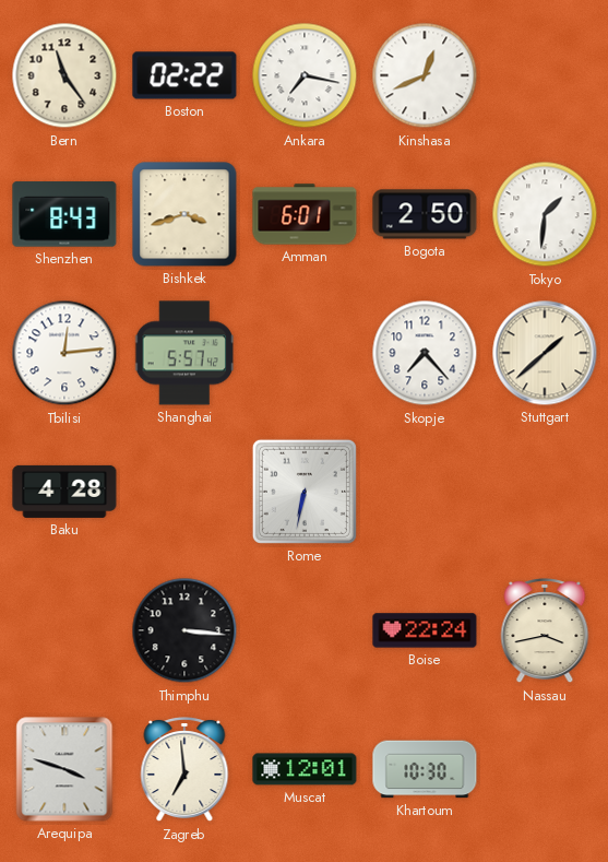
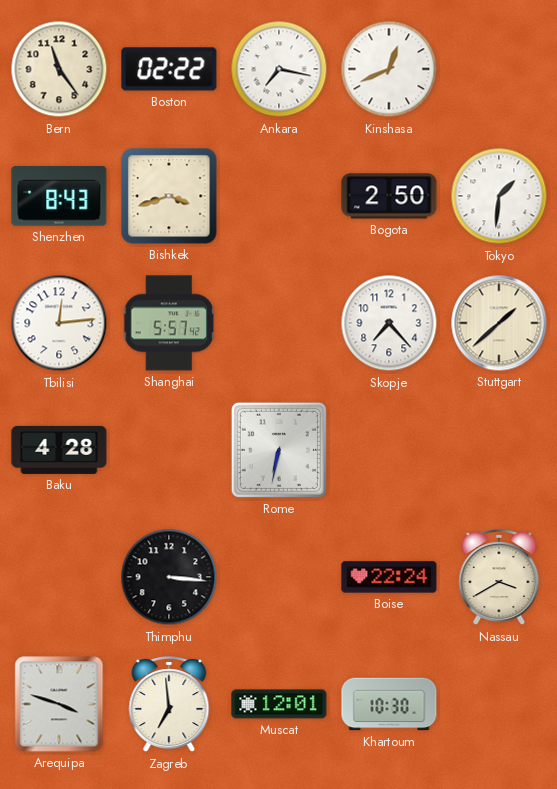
Amman: 6:01 -> none (305, 214)
Nassau: 3:43 -> 3:40 (499, 578)
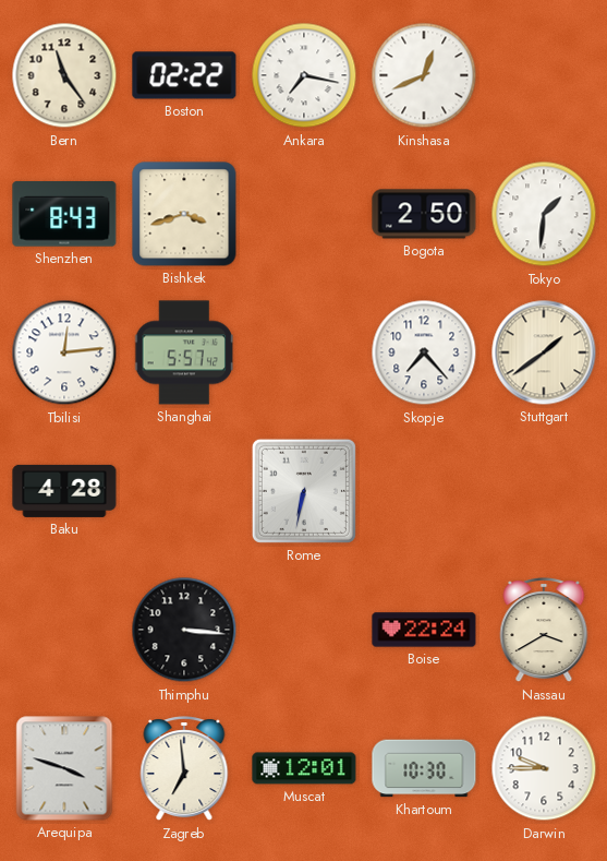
Stuttgart: 1:38 -> 1:39 (544, 352)
Darwin: none -> 9:45 (544, 768)
